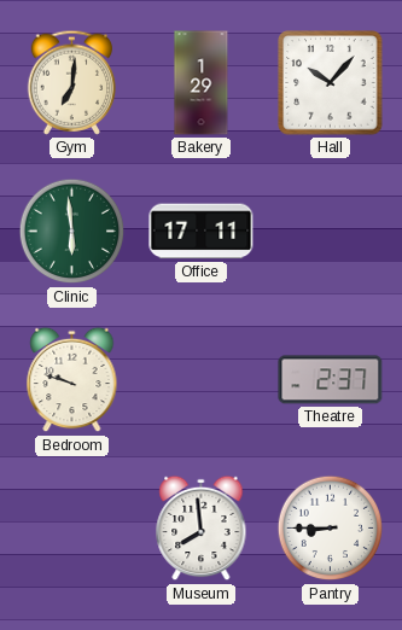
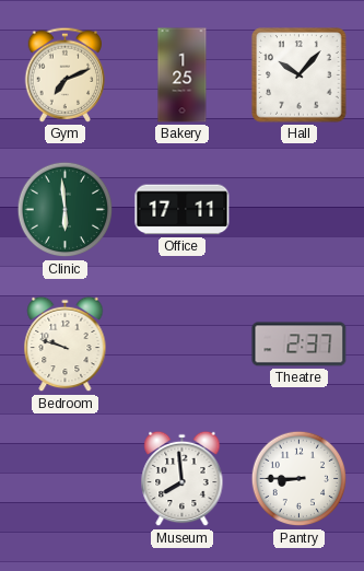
Gym: 7:01 -> 7:11 (66, 74)
Bakery: 1:29 -> 1:25 (183, 75)
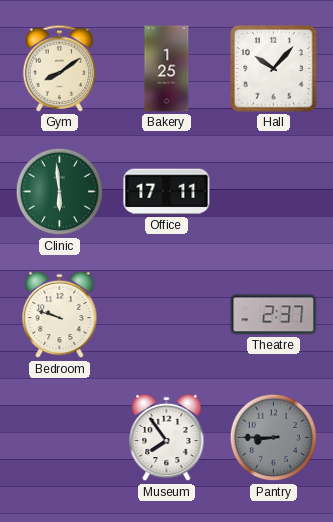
Gym: 7:11 -> 8:09 (60, 68)
Museum: 7:59 -> 7:54 (167, 438)
Pantry dial: white -> grey (274, 438)
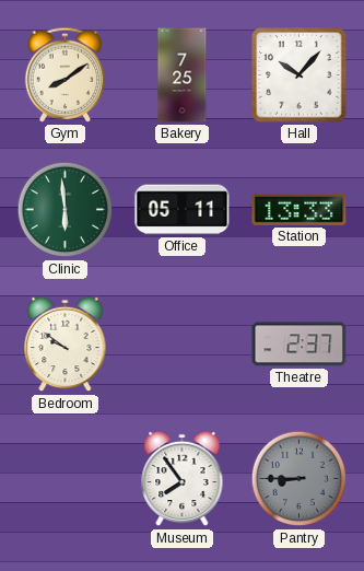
Bakery: 1:25 -> 7:25 (183, 75)
Office: 17:11 -> 05:11 (183, 210)
Station: none -> 13:33 (300, 209)
Bedroom: 9:48 -> 9:51 (66, 345)
